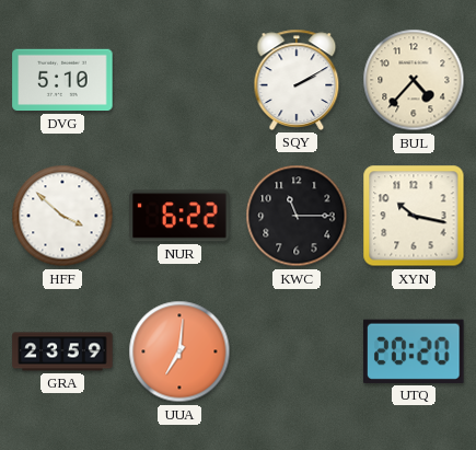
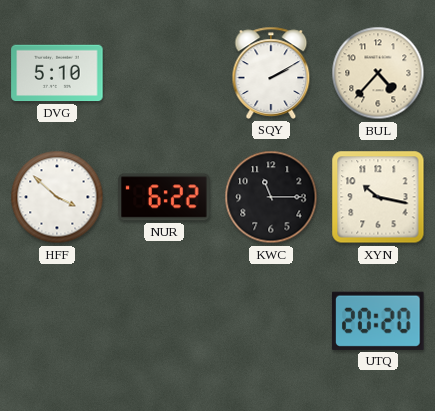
GRA: 23:59 -> none (62, 351)
UUA: 7:01 -> none (179, 351)
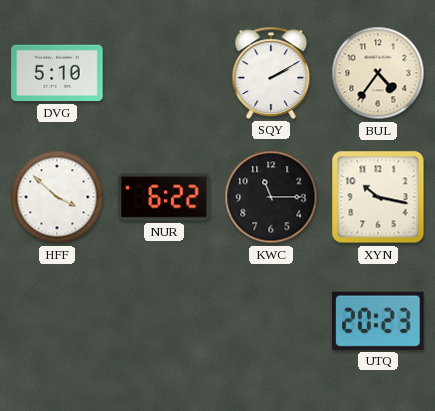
BUL: 4:37 -> 4:36 (378, 73)
UTQ: 20:20 -> 20:23 (378, 321)
